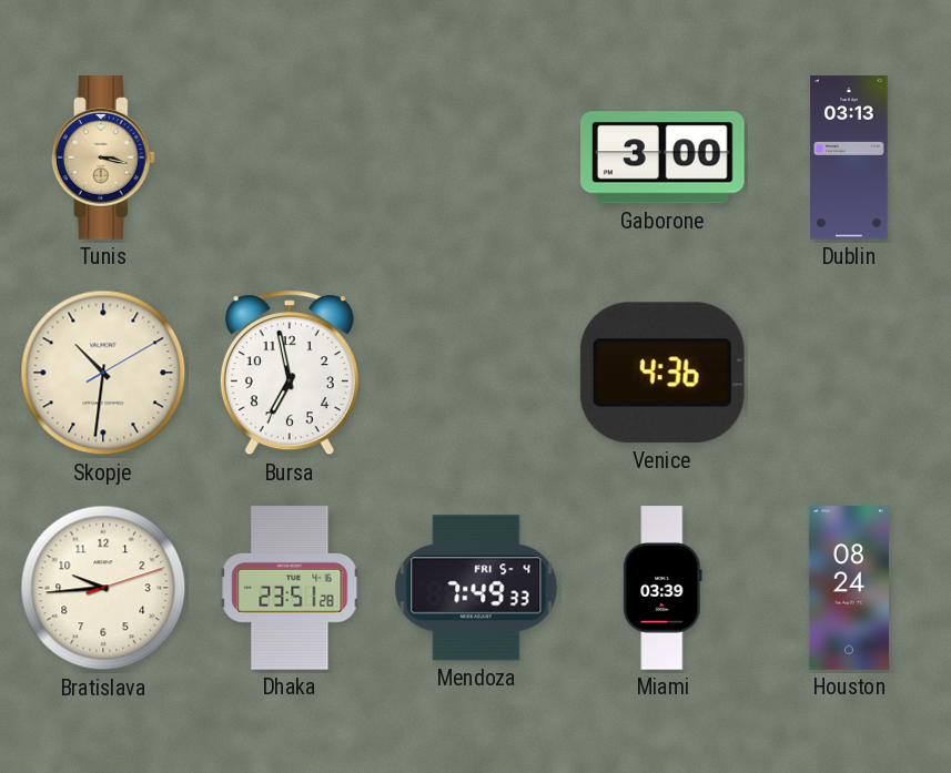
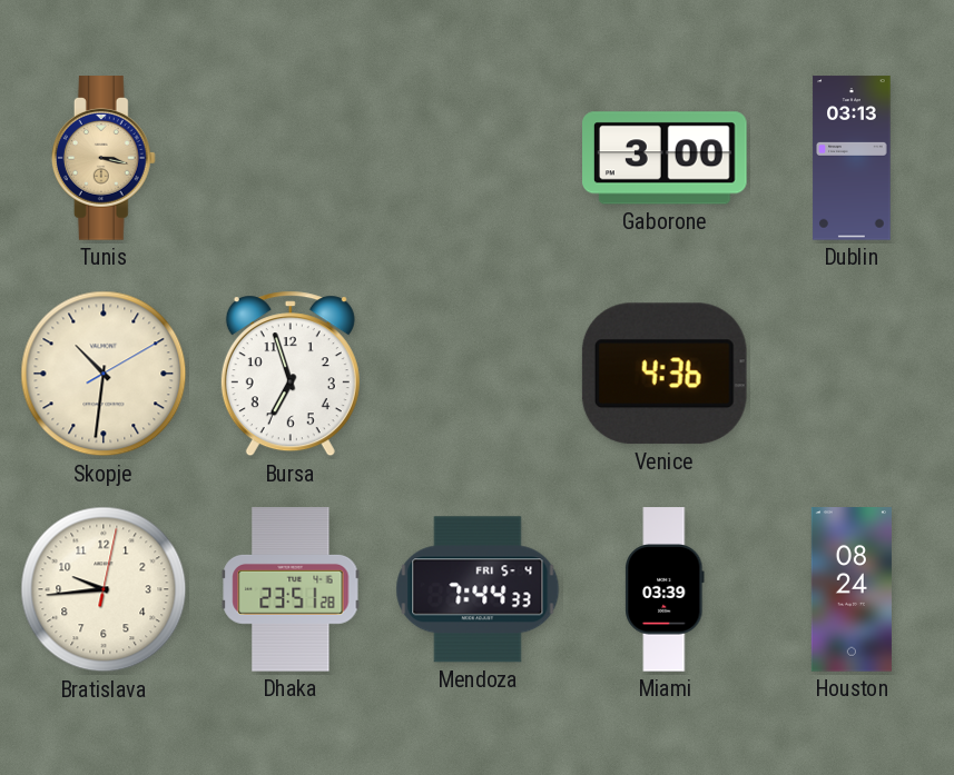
Bursa: 6:58 -> 6:57 (291, 374)
Bratislava: 9:44:12 -> 9:44:02 (104, 589)
Mendoza: 7:49 -> 7:44 (478, 589)
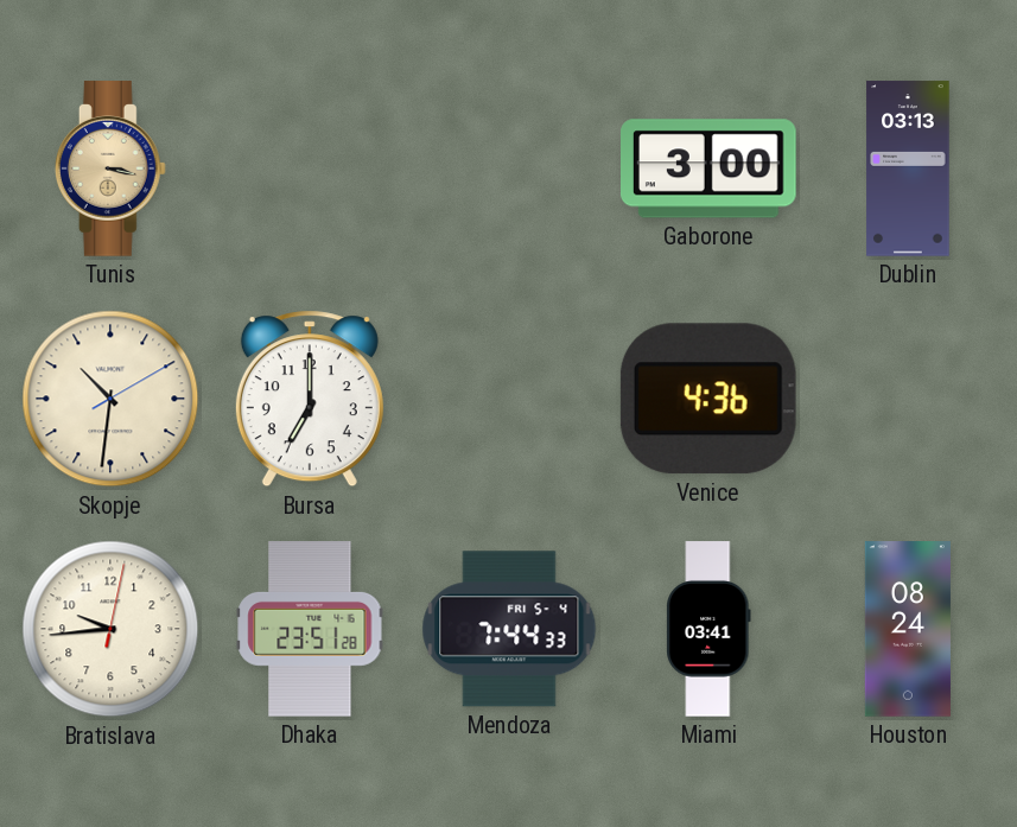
Bursa: 6:57 -> 7:00 (310, 399)
Miami: 03:39 -> 03:41 (708, 629)
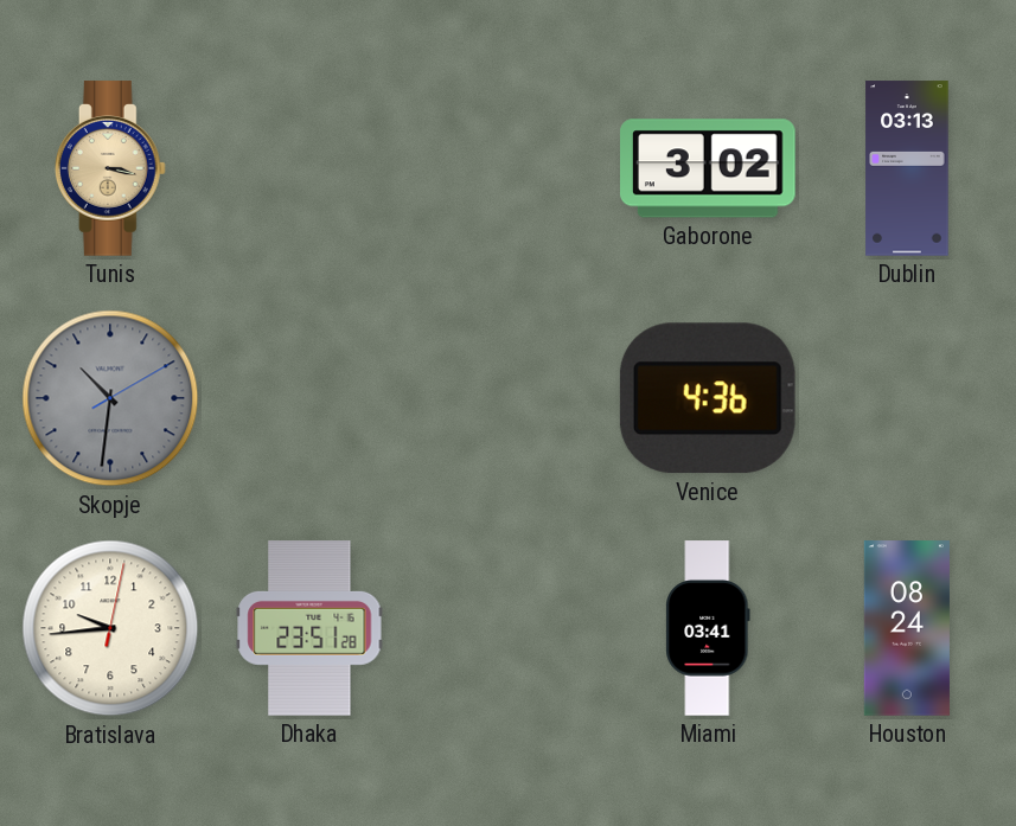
Gaborone: 3:00 -> 3:02 (709, 168)
Skopje dial: cream -> grey (110, 398)
Bursa: 7:00 -> none (310, 399)
Mendoza: 7:44 -> none (509, 629)
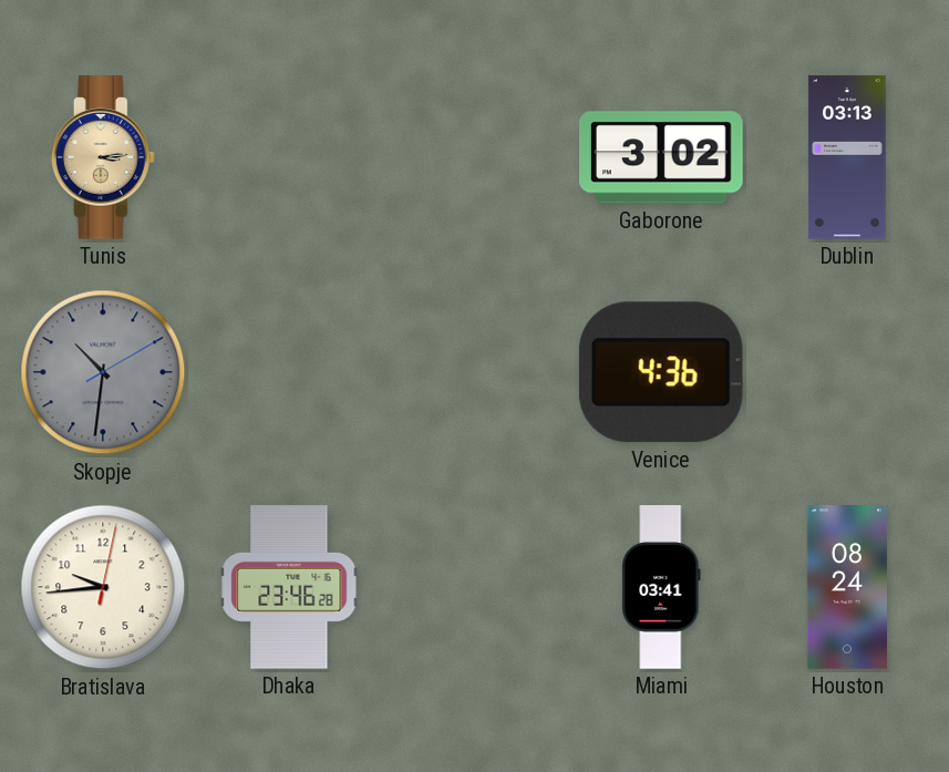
Tunis: 3:17 -> 3:14 (103, 157)
Dhaka: 23:51 -> 23:46 (289, 587)
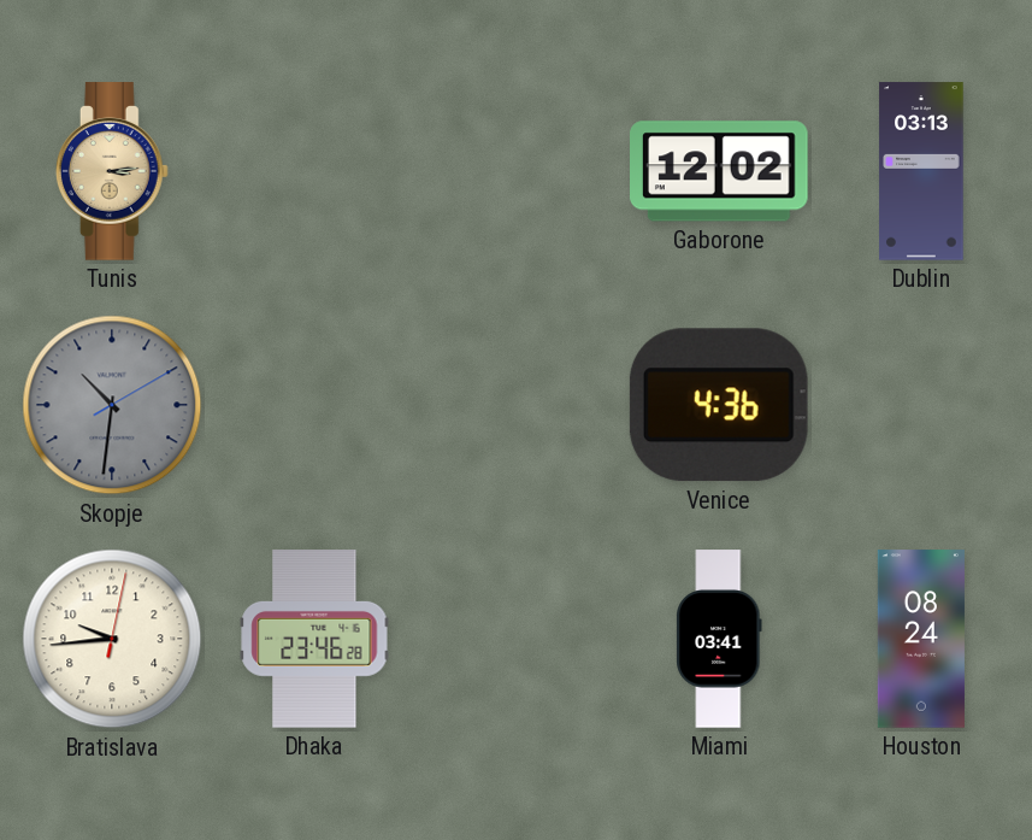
Gaborone: 3:02 -> 12:02 (720, 171)
